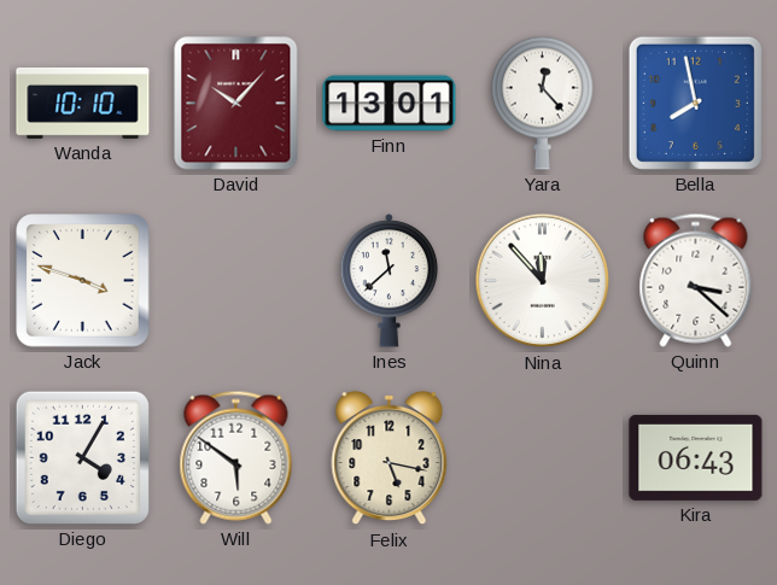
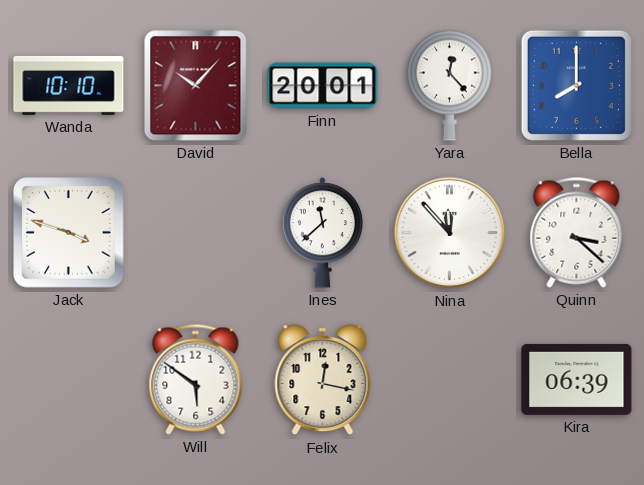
Finn: 13:01 -> 20:01 (323, 86)
Bella: 7:58 -> 8:00 (576, 85)
Diego: 4:05 -> none (82, 457)
Felix: 5:17 -> 12:17 (323, 380)
Kira: 06:43 -> 06:39 (577, 379)
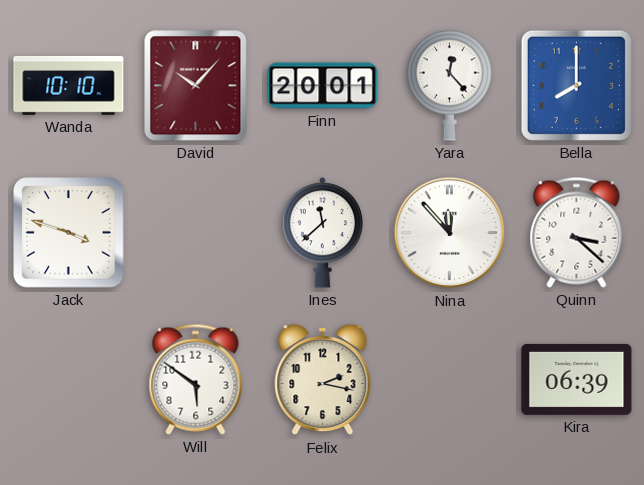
Felix: 12:17 -> 2:17 (323, 380)
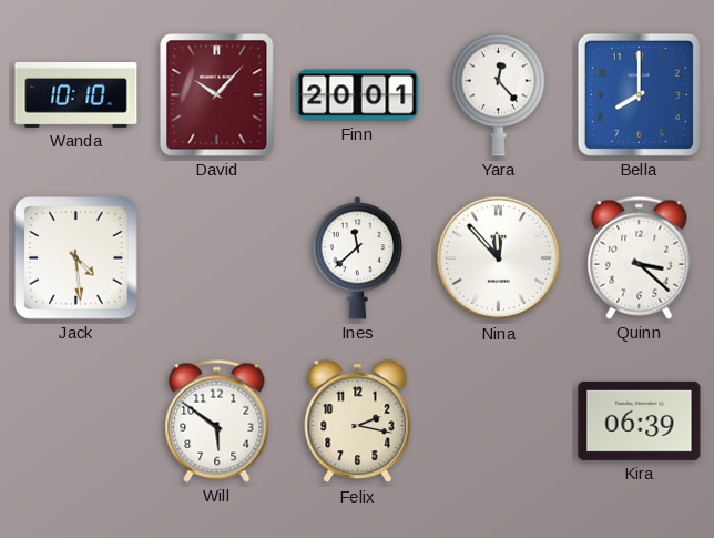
Jack: 3:48 -> 4:29 (76, 258)
